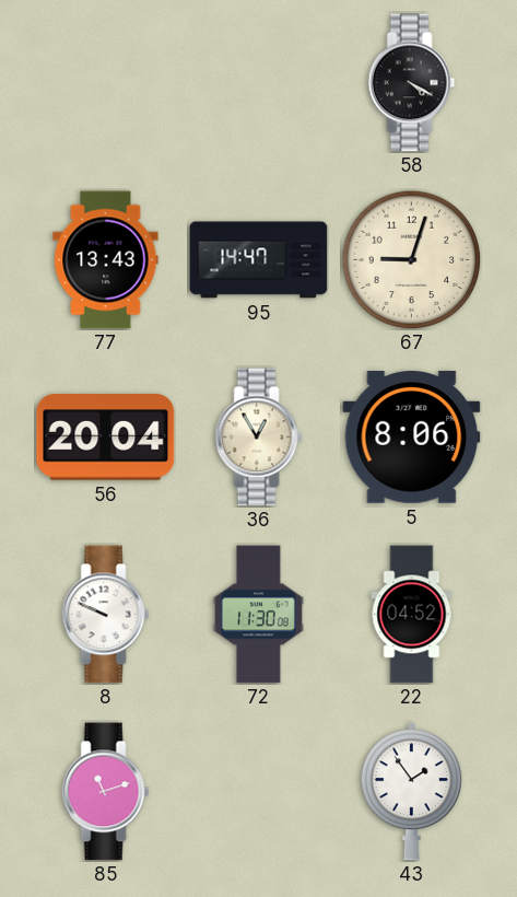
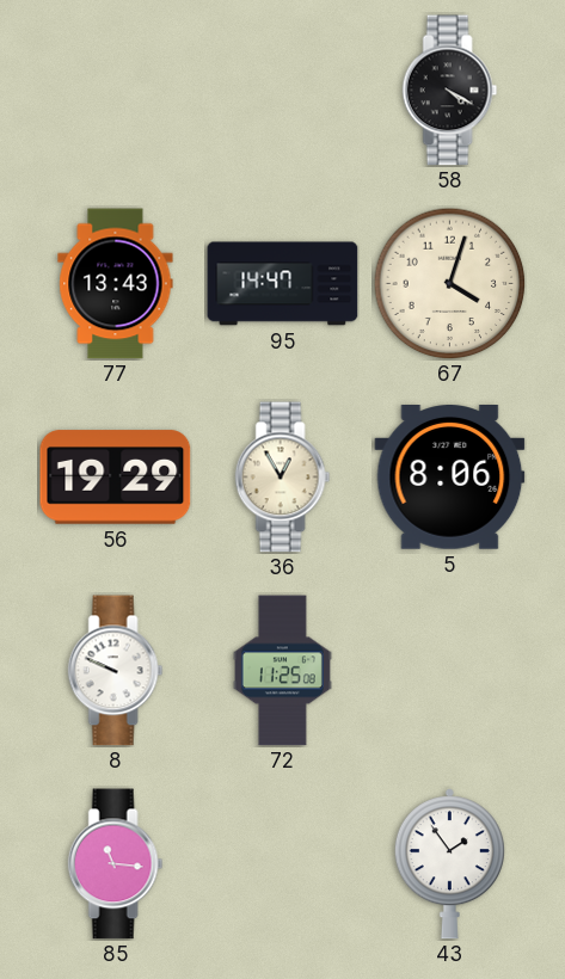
67: 9:03 -> 4:03 (449, 283)
56: 20:04 -> 19:29 (116, 478)
72: 11:30 -> 11:25 (282, 671)
22: 04:52 -> none (412, 615)
85: 11:12 -> 11:16 (116, 864)
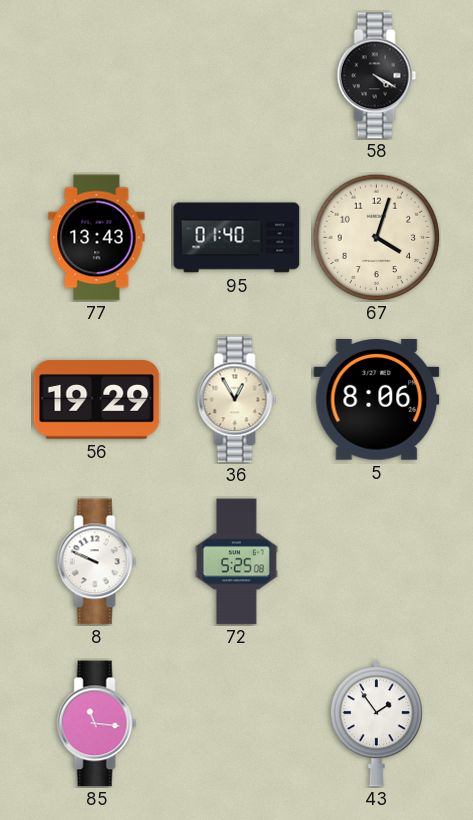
95: 14:47 -> 01:40 (237, 238)
72: 11:25 -> 5:25 (236, 562)
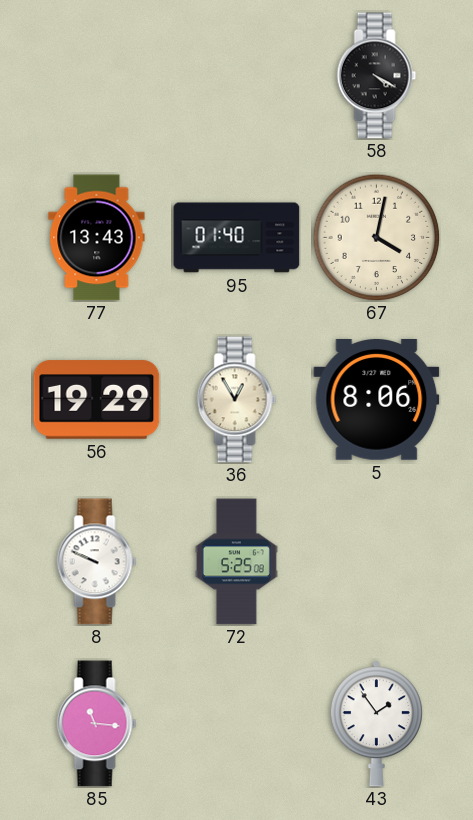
67: 4:03 -> 4:02 (376, 237)
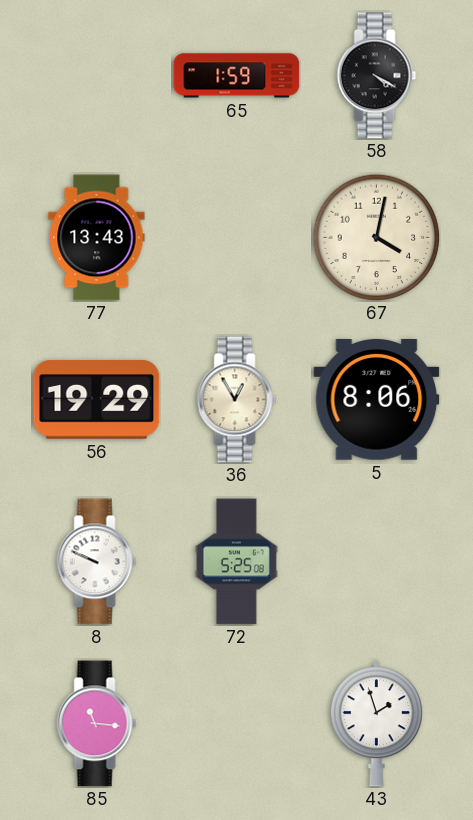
65: none -> 1:59 (237, 76)
95: 01:40 -> none (237, 238)
43: 1:54 -> 1:57 (376, 724)
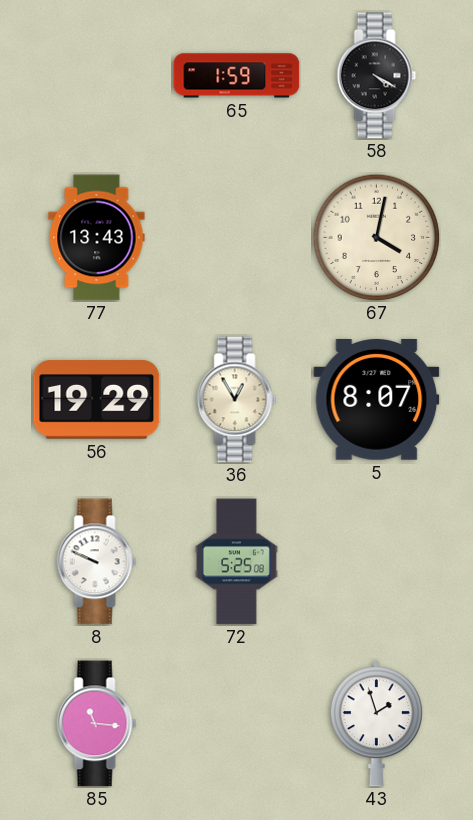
5: 8:06 -> 8:07 (377, 400)
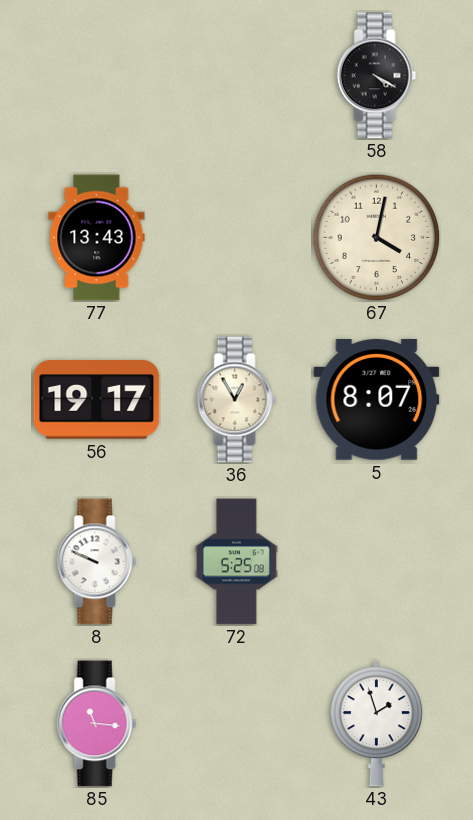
65: 1:59 -> none (237, 76)
56: 19:29 -> 19:17 (97, 400)
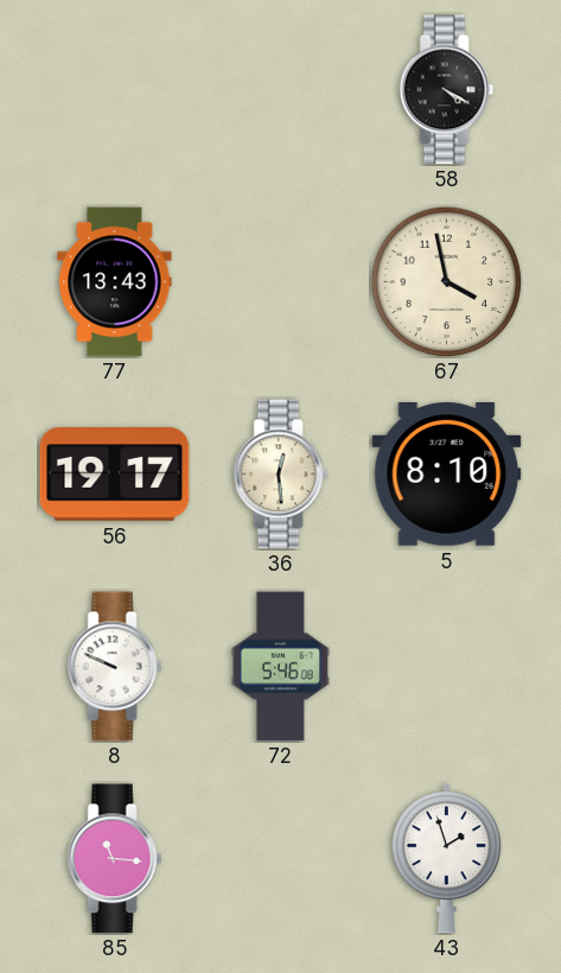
67: 4:02 -> 3:58 (446, 281)
36: 12:55 -> 12:29 (281, 475)
5: 8:07 -> 8:10 (447, 475)
72: 5:25 -> 5:46 (280, 667)
